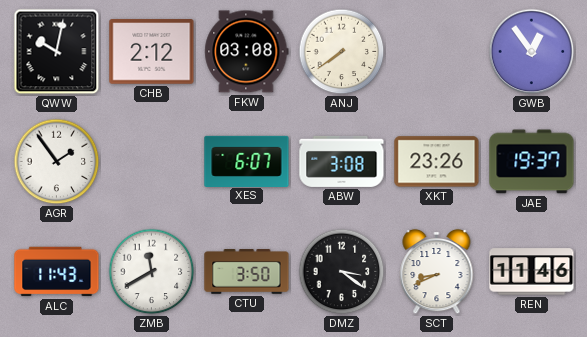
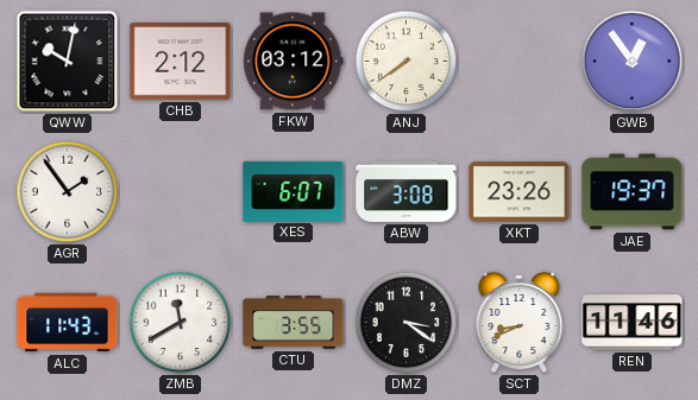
FKW: 03:08 -> 03:12 (294, 62)
CTU: 3:50 -> 3:55 (294, 323)
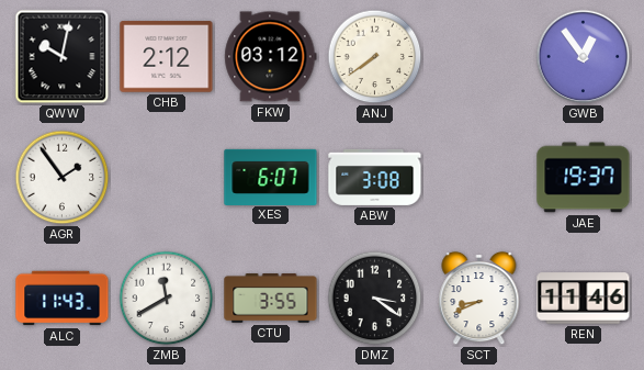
XKT: 23:26 -> none (520, 192)
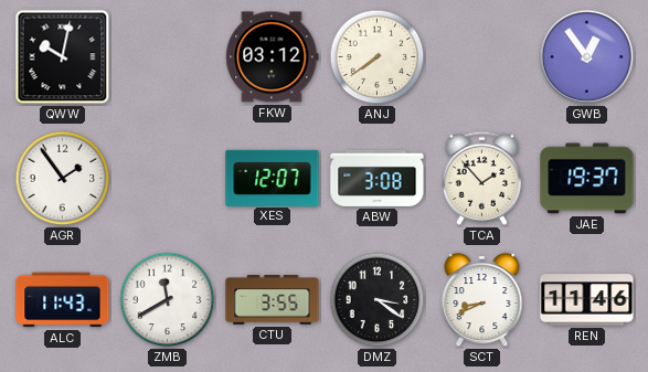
CHB: 2:12 -> none (167, 57)
XES: 6:07 -> 12:07 (273, 178)
TCA: none -> 1:53 (481, 178)
